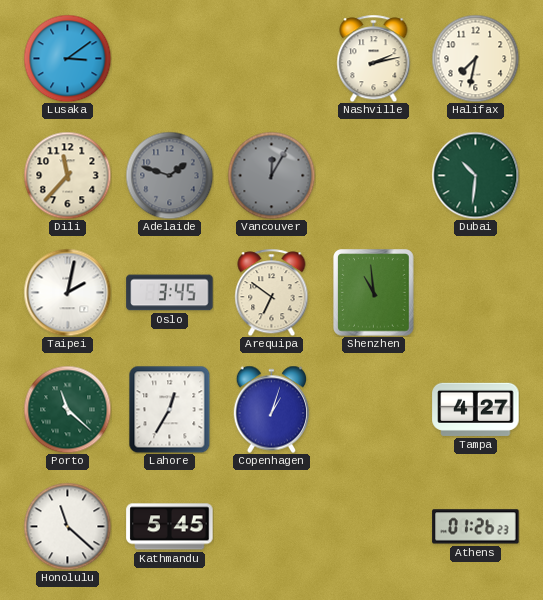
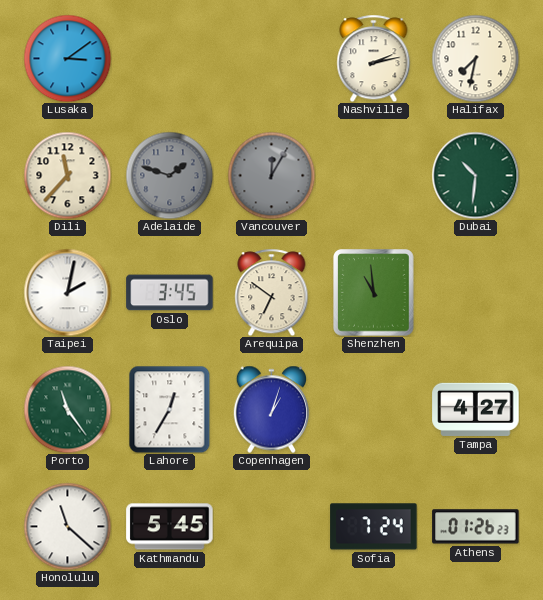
Porto: 11:22 -> 11:24 (67, 409)
Sofia: none -> 7:24 (374, 527)
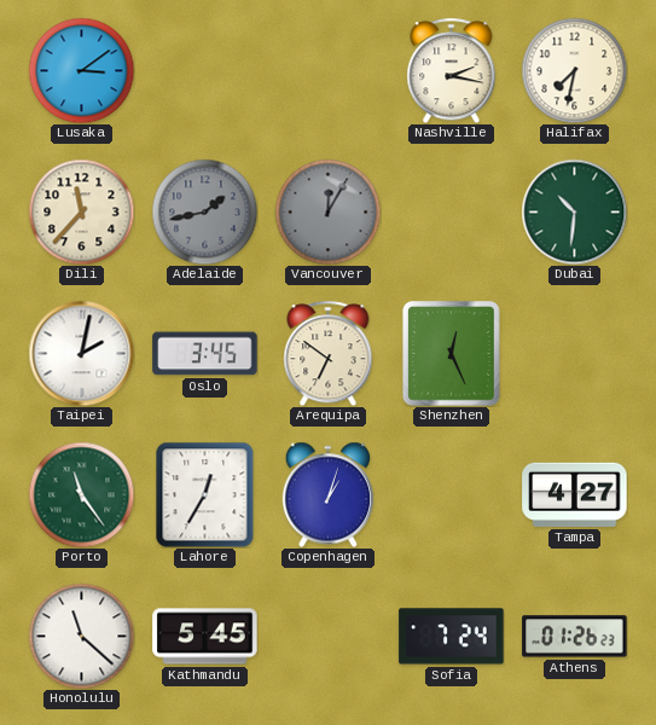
Nashville: 2:13 -> 2:17 (452, 70)
Adelaide: 1:48 -> 1:43 (204, 211)
Shenzhen: 10:59 -> 12:26 (452, 354)
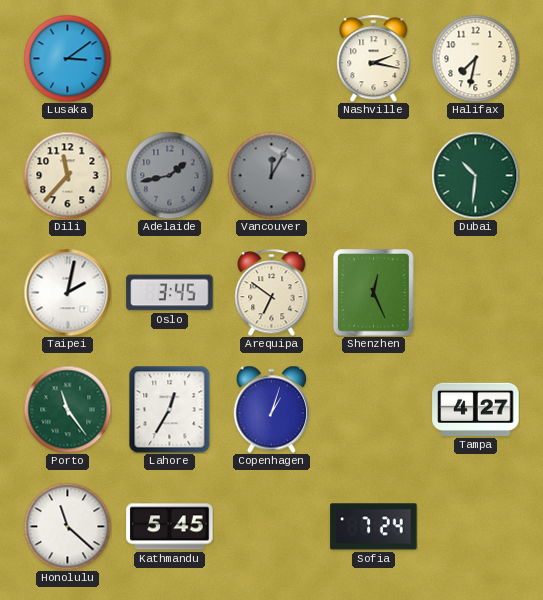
Athens: 01:26 -> none (575, 637)
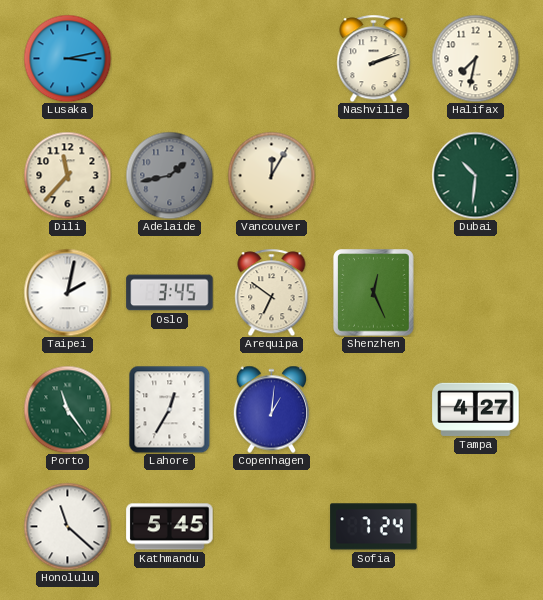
Lusaka: 3:09 -> 3:13 (67, 58)
Nashville: 2:17 -> 2:12 (374, 58)
Vancouver dial: grey -> cream (271, 175)
Copenhagen: 1:03 -> 1:01 (272, 409)
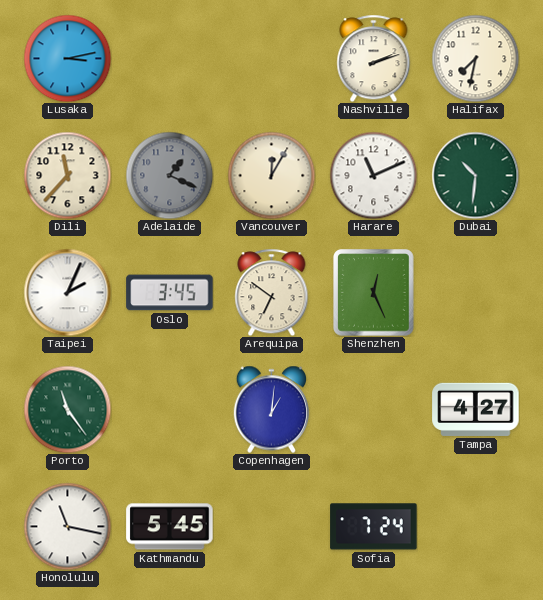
Adelaide: 1:43 -> 1:19 (169, 175)
Harare: none -> 11:11 (373, 175)
Taipei: 2:02 -> 2:04 (67, 292)
Lahore: 12:35 -> none (170, 409)
Honolulu: 11:22 -> 11:17 (67, 526)
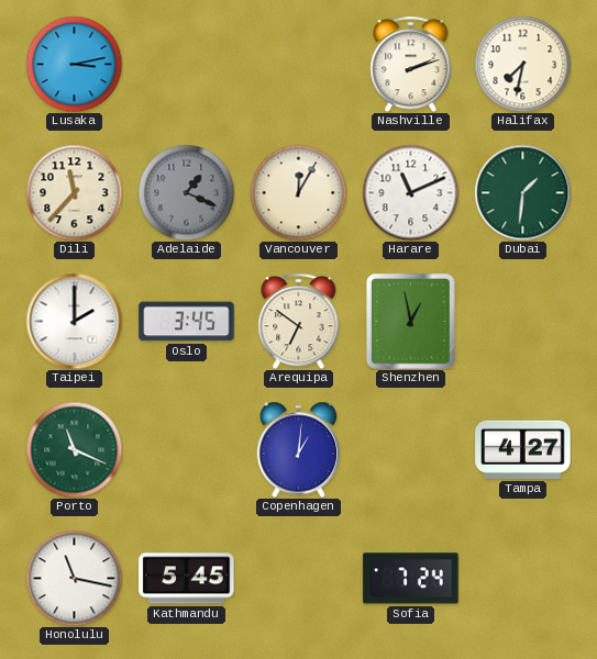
Dubai: 10:31 -> 1:31 (522, 192)
Taipei: 2:04 -> 2:00 (74, 321)
Shenzhen: 12:26 -> 12:58 (411, 322)
Porto: 11:24 -> 11:19 (74, 449)
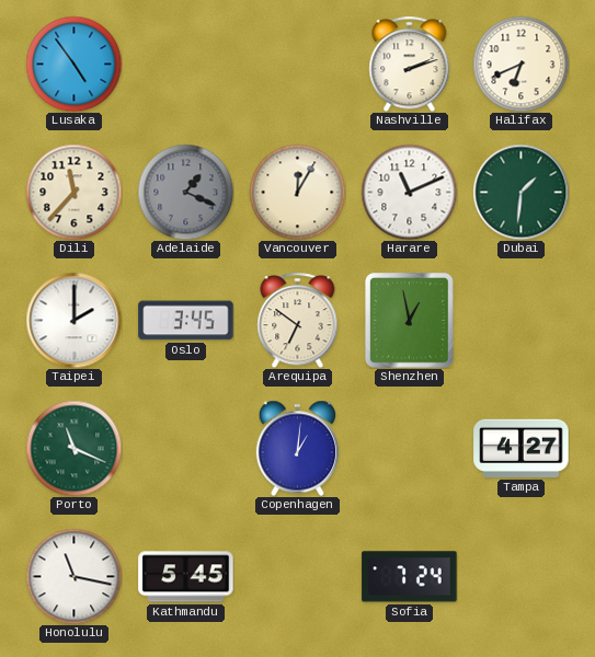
Lusaka: 3:13 -> 4:54 (73, 64)
Halifax: 7:32 -> 6:41 (520, 64)
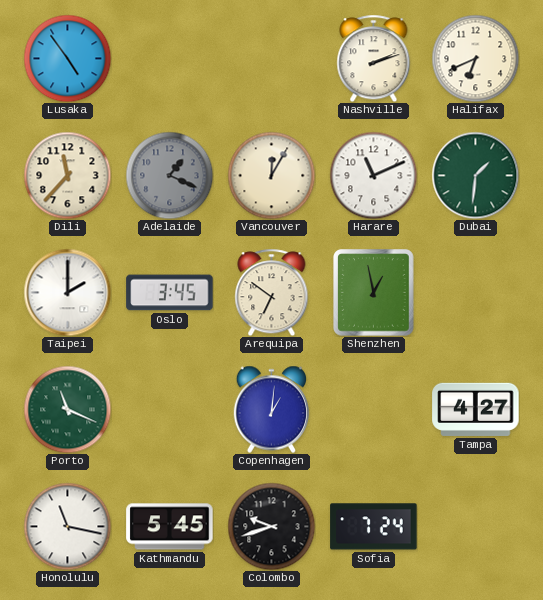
Colombo: none -> 9:42 (271, 526)
